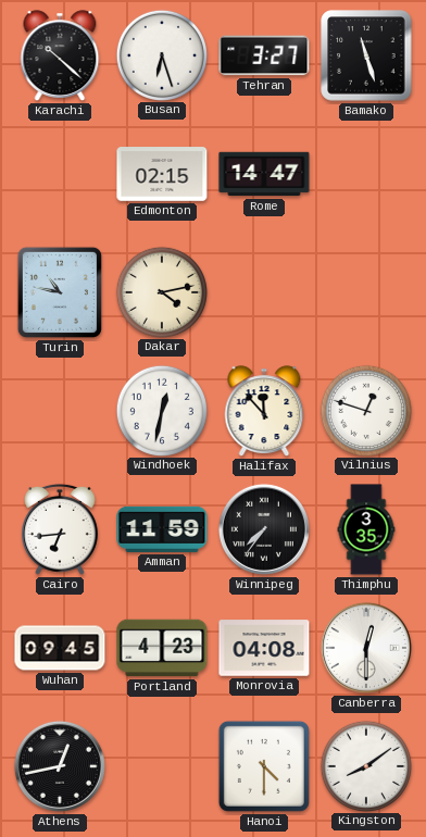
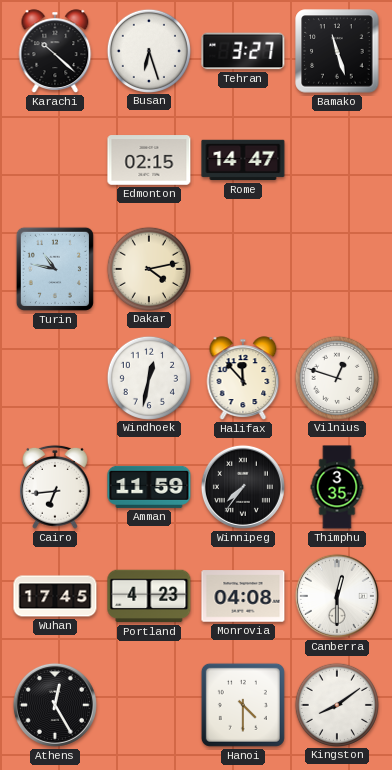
Wuhan: 09:45 -> 17:45 (55, 596)
Athens: 12:43 -> 12:25 (55, 705)
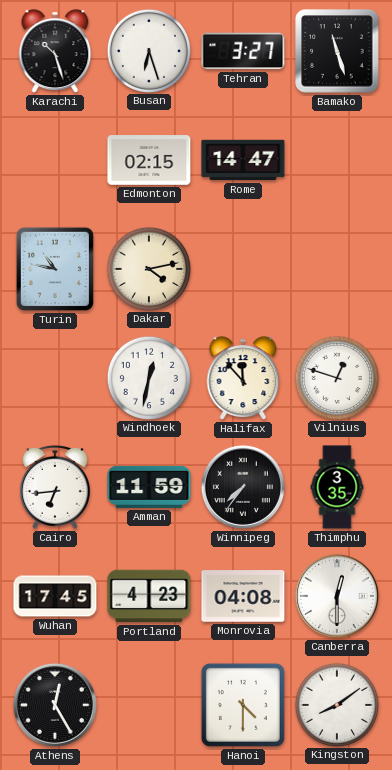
Karachi: 10:22 -> 10:27 (55, 51)
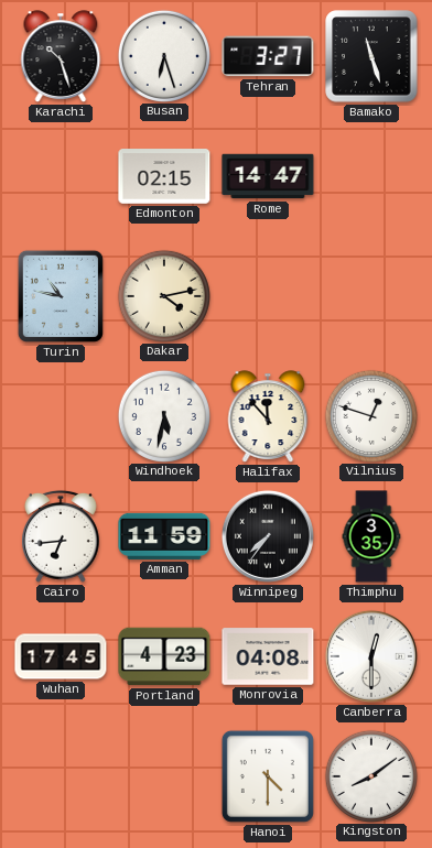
Windhoek: 12:32 -> 5:32 (163, 415)
Athens: 12:25 -> none (55, 705)
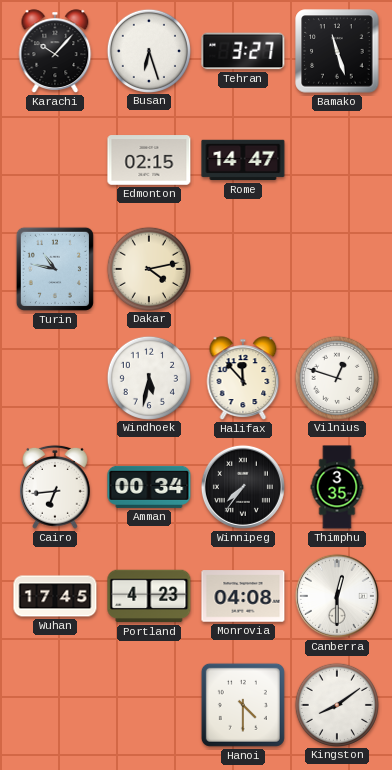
Karachi: 10:27 -> 10:07 (55, 51)
Amman: 11:59 -> 00:34 (149, 487)
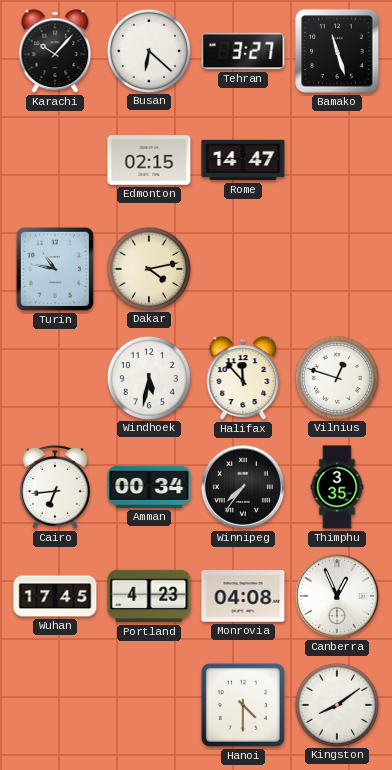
Busan: 6:27 -> 6:22 (148, 50)
Canberra: 12:30 -> 12:56 (337, 596)
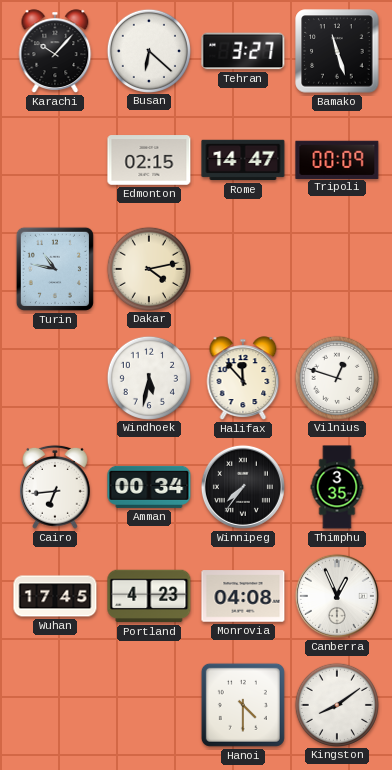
Tripoli: none -> 00:09 (337, 159)
